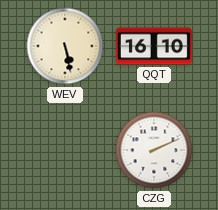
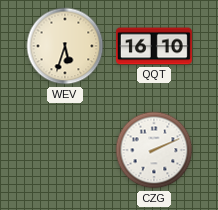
WEV: 5:28 -> 5:33 (65, 46)
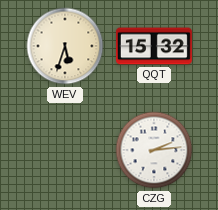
QQT: 16:10 -> 15:32 (154, 46)
CZG: 2:11 -> 2:14 (154, 150)
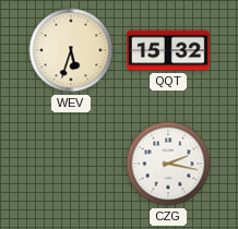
CZG: 2:14 -> 2:17 (168, 164)
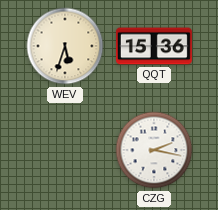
QQT: 15:32 -> 15:36 (154, 46)
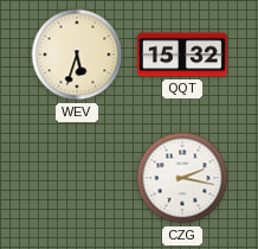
QQT: 15:36 -> 15:32 (182, 55)
